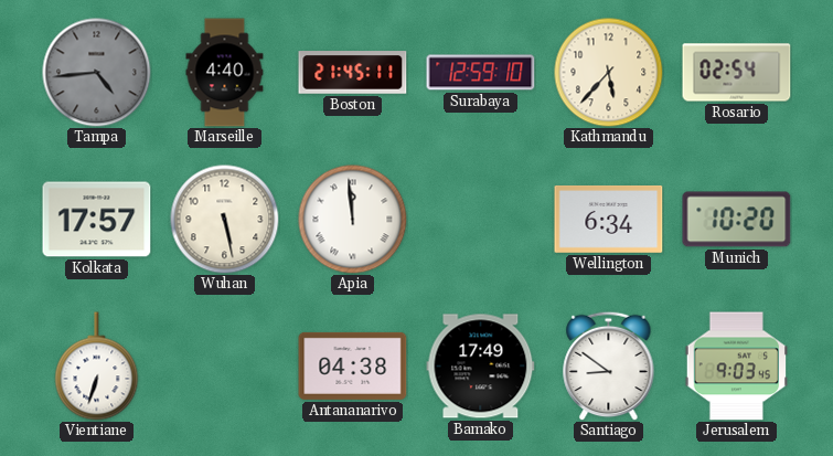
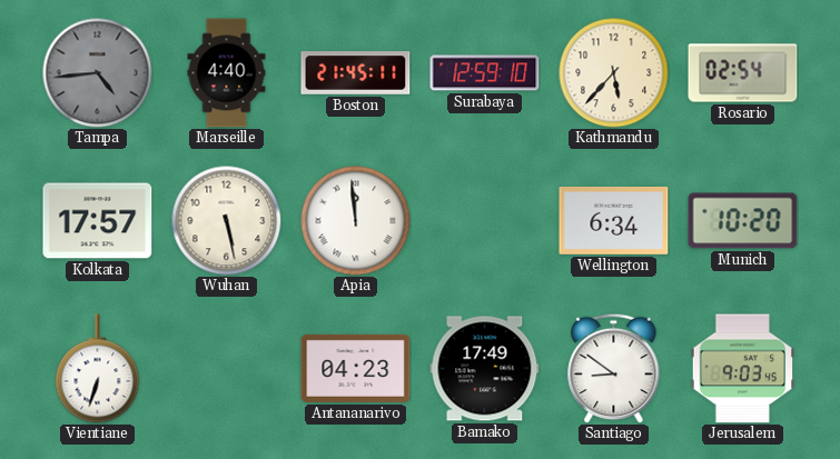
Antananarivo: 04:38 -> 04:23 (356, 368)
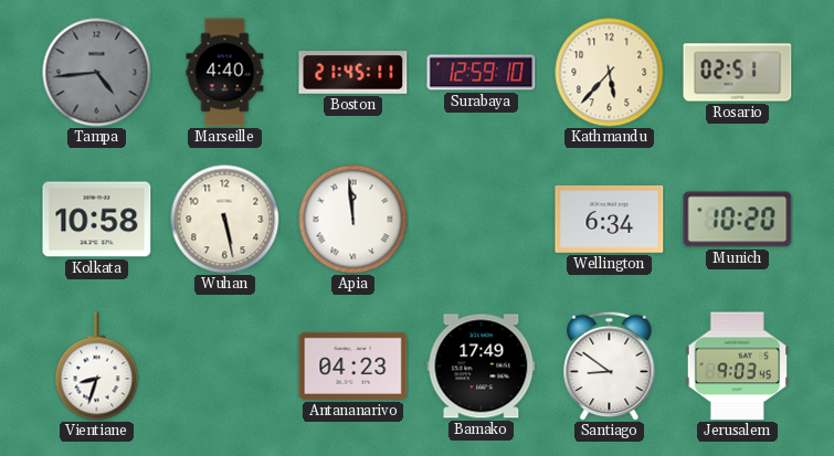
Rosario: 02:54 -> 02:51 (738, 73)
Kolkata: 17:57 -> 10:58 (97, 220)
Vientiane: 6:33 -> 8:33 (97, 367)
